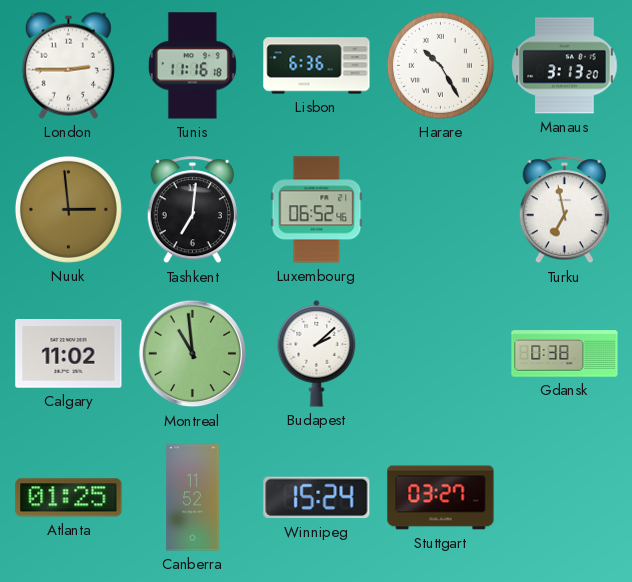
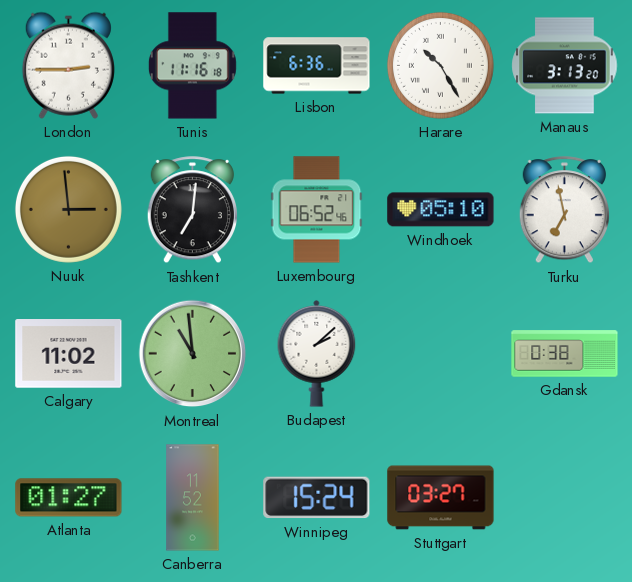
Windhoek: none -> 05:10 (441, 210)
Atlanta: 01:25 -> 01:27 (69, 498)
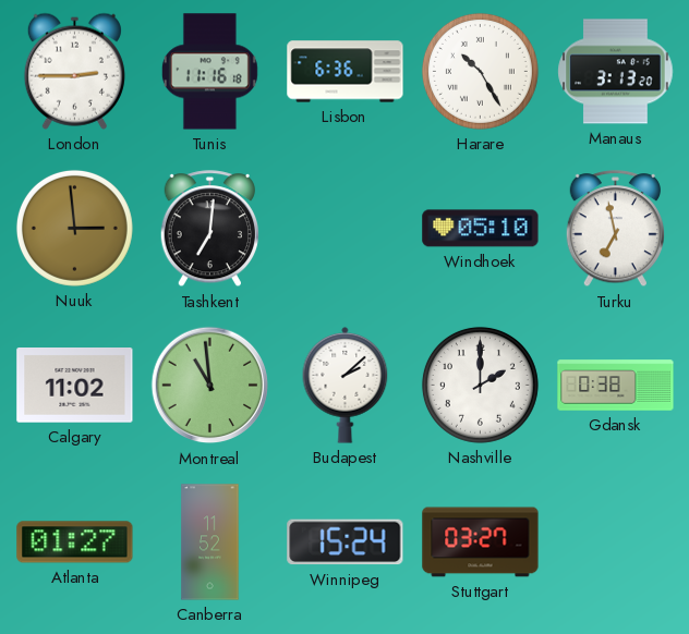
Luxembourg: 06:52 -> none (317, 210)
Nashville: none -> 2:00 (480, 385)
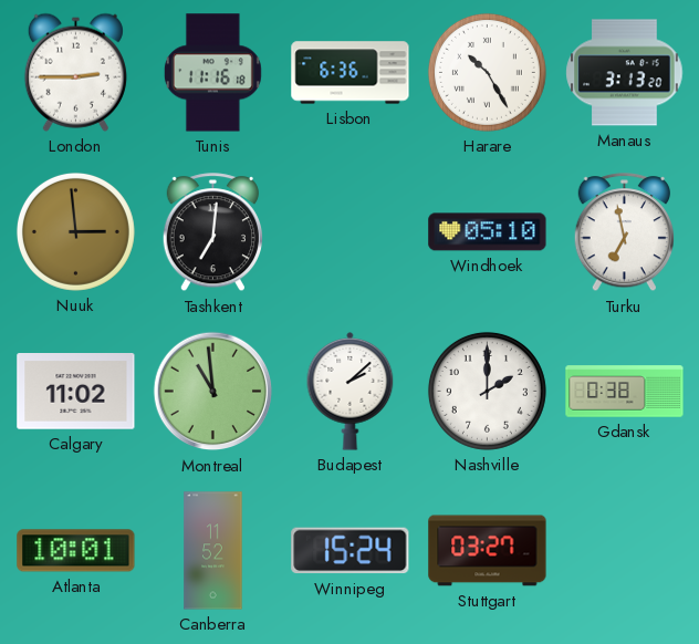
Atlanta: 01:27 -> 10:01 (76, 551)
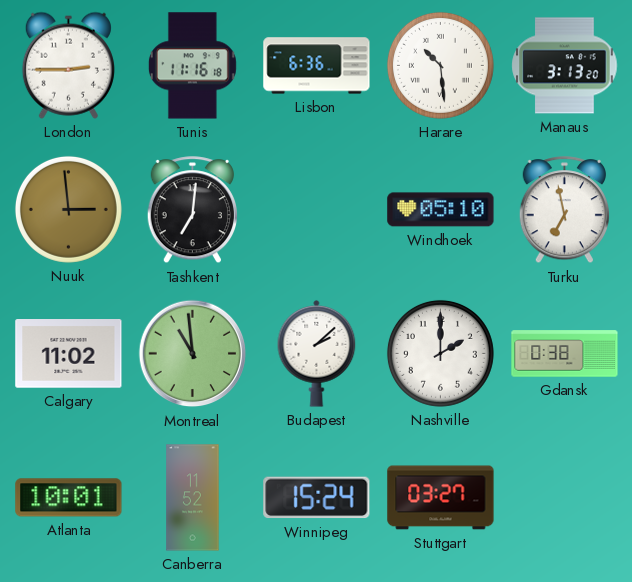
Harare: 10:25 -> 10:29 (440, 65)
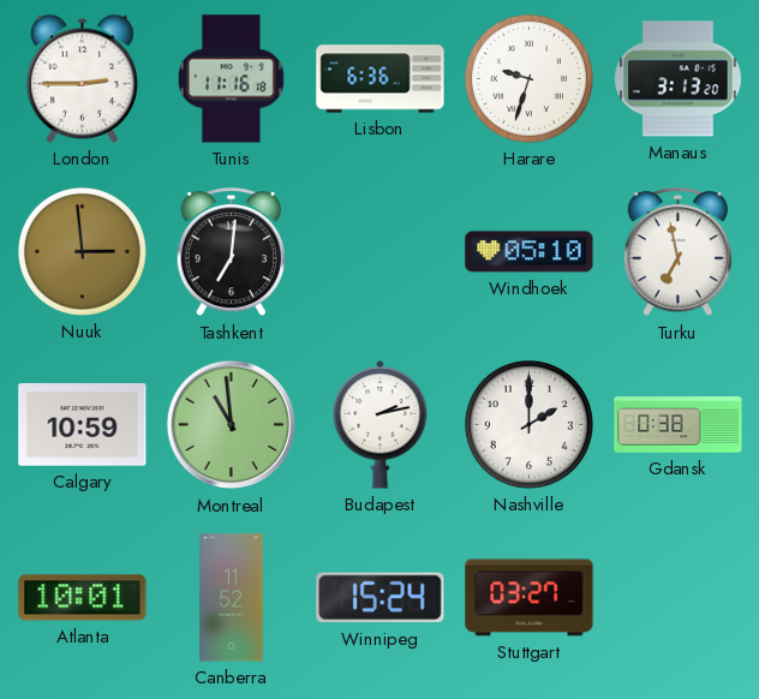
Harare: 10:29 -> 9:33 (528, 78)
Calgary: 11:02 -> 10:59 (83, 425)
Budapest: 2:08 -> 2:13 (381, 425)
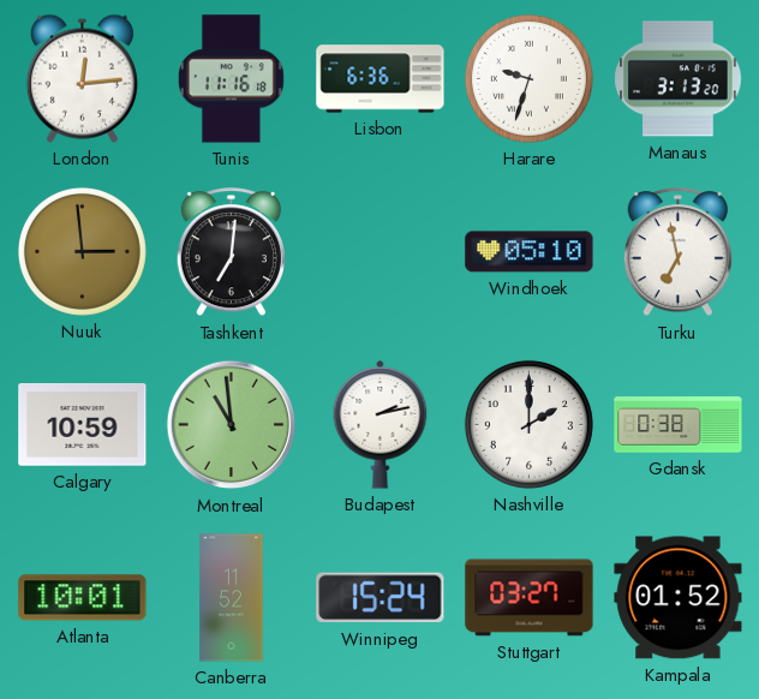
London: 2:45 -> 12:14 (82, 78)
Kampala: none -> 01:52 (679, 598)
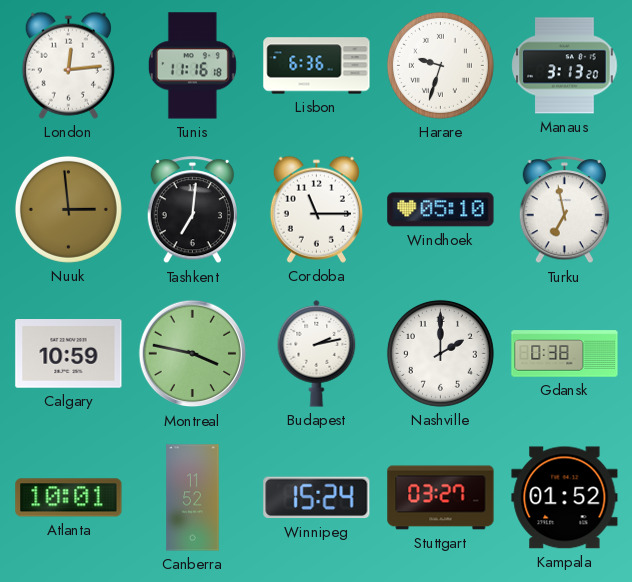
Cordoba: none -> 11:15 (316, 209)
Montreal: 10:59 -> 3:47 (193, 354)
